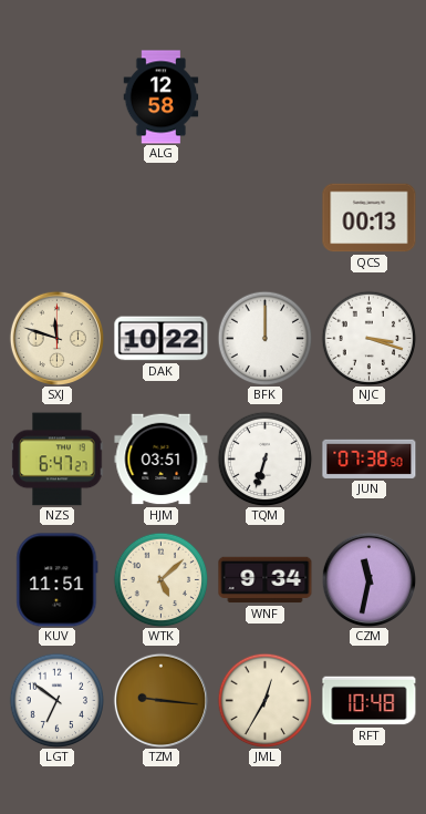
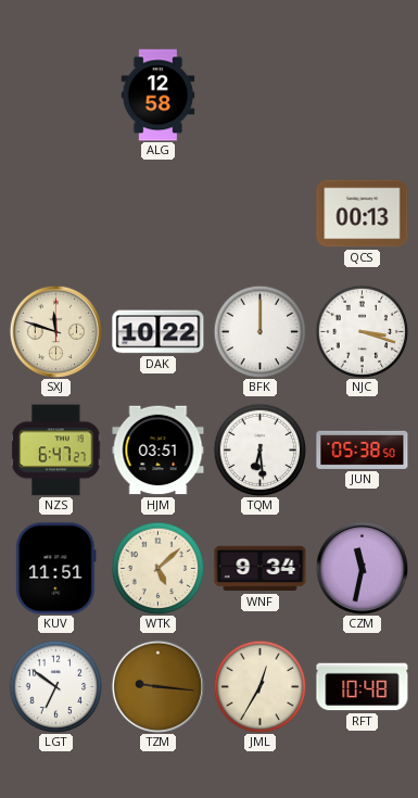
TQM: 6:33 -> 6:29 (259, 449)
JUN: 07:38 -> 05:38 (363, 449)
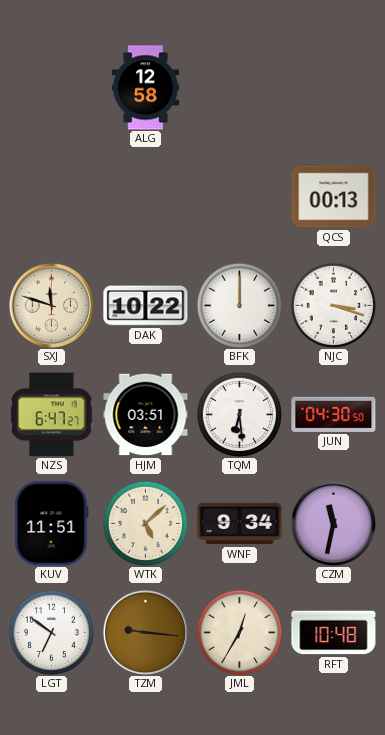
JUN: 05:38 -> 04:30 (334, 414)
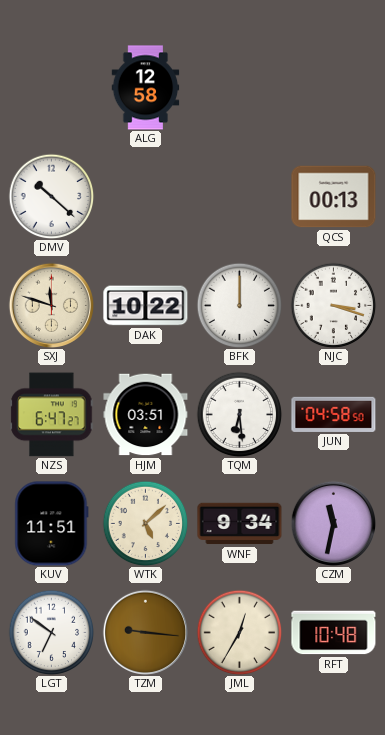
DMV: none -> 10:22 (51, 196)
JUN: 04:30 -> 04:58 (334, 414)
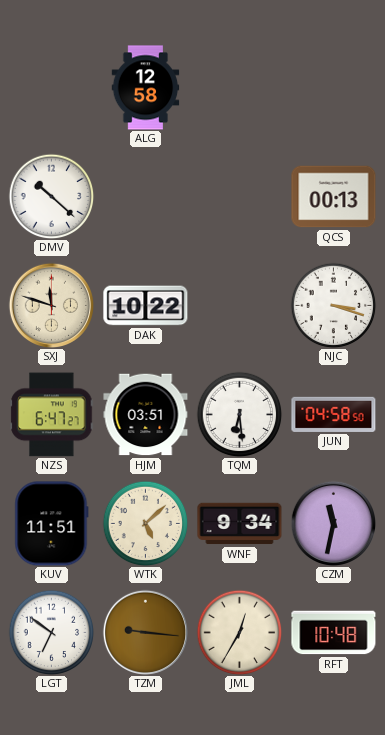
BFK: 12:00 -> none (239, 305)
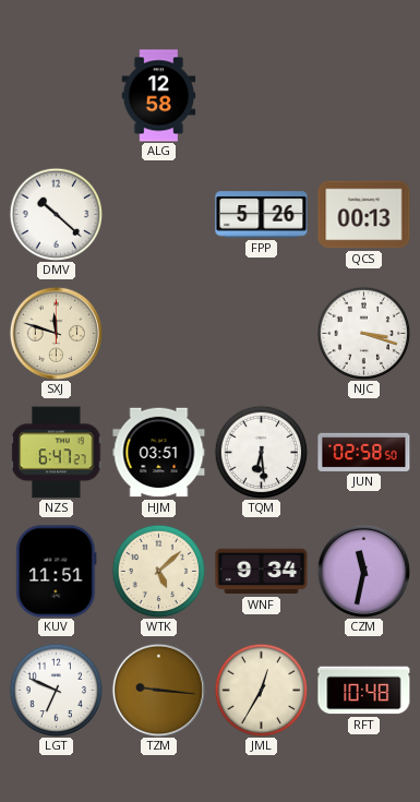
FPP: none -> 5:26 (262, 215)
DAK: 10:22 -> none (146, 306)
JUN: 04:58 -> 02:58 (364, 452)
LGT: 6:51 -> 6:49 (56, 690)
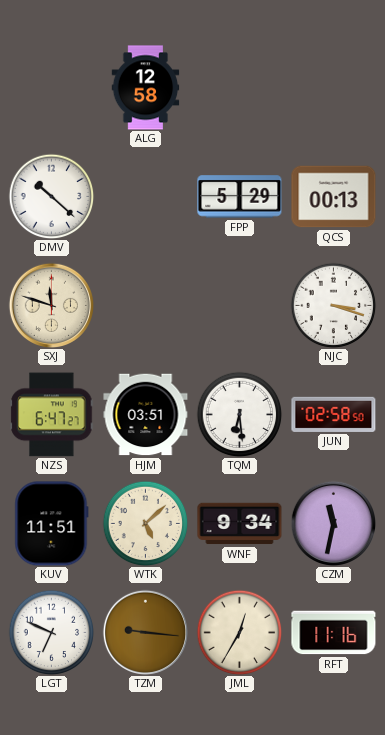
FPP: 5:26 -> 5:29 (240, 197)
RFT: 10:48 -> 11:16 (334, 633)
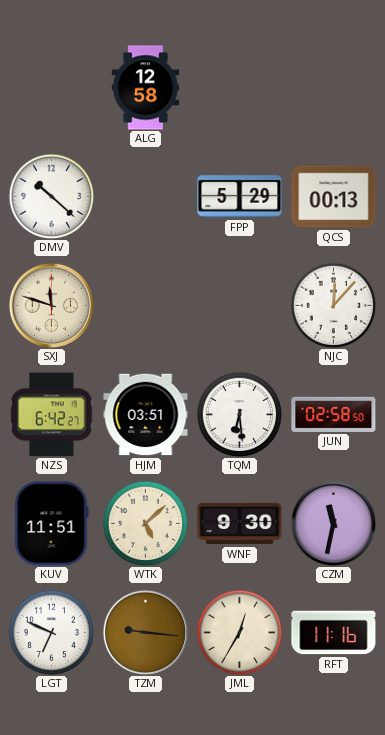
NJC: 3:18 -> 12:07 (333, 305)
NZS: 6:47 -> 6:42 (52, 415)
WNF: 9:34 -> 9:30 (240, 524)
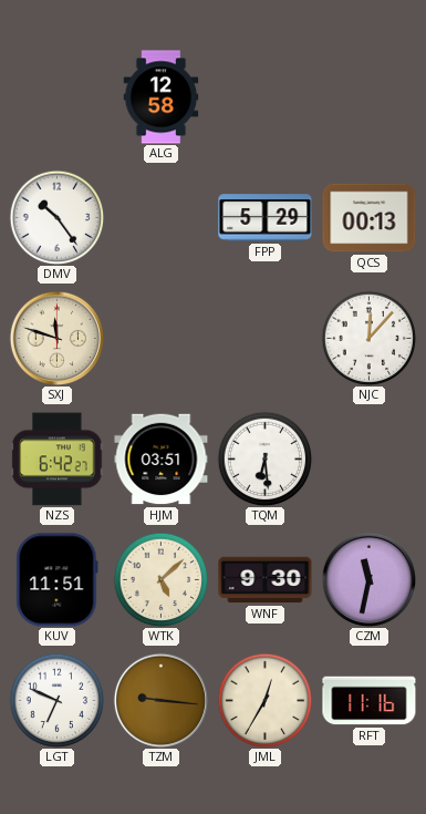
DMV: 10:22 -> 10:24 (56, 217)
JUN: 02:58 -> none (334, 414)
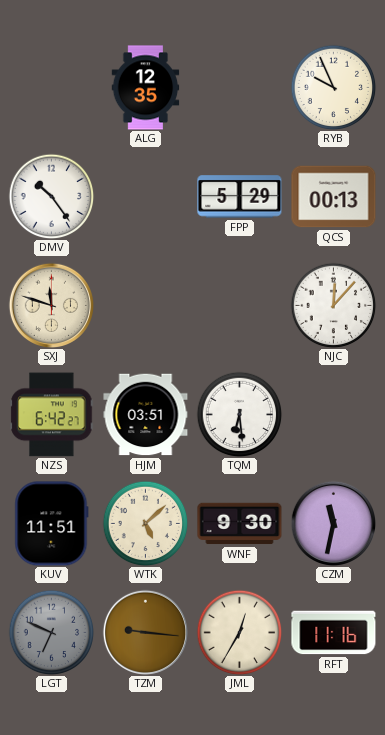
ALG: 12:58 -> 12:35 (146, 88)
RYB: none -> 9:56 (333, 87)
LGT dial: white -> grey (51, 632)
